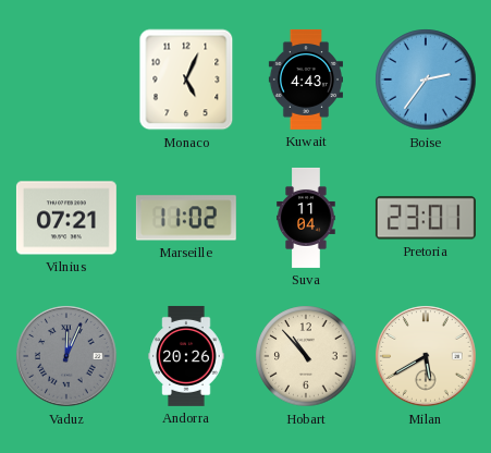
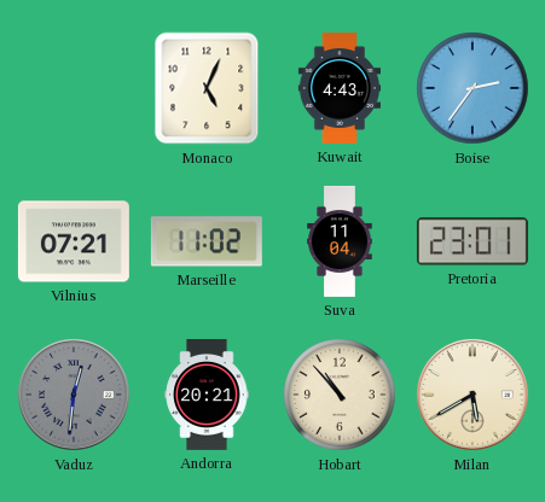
Vaduz: 12:04 -> 12:31 (74, 395)
Andorra: 20:26 -> 20:21 (207, 395)
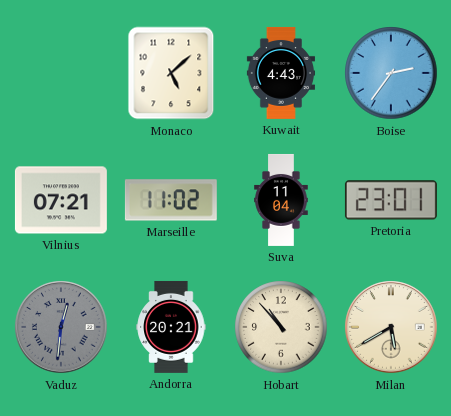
Monaco: 5:04 -> 5:08 (171, 73)
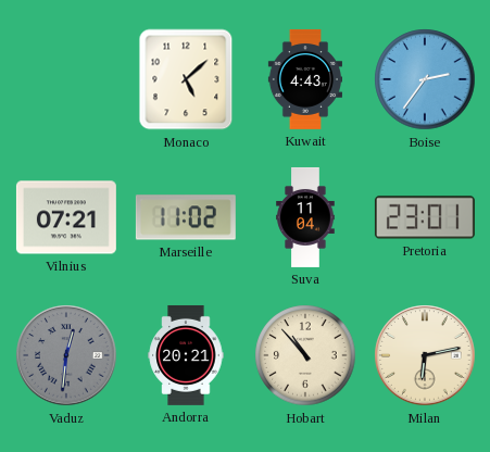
Milan: 5:40 -> 6:13 (425, 355)
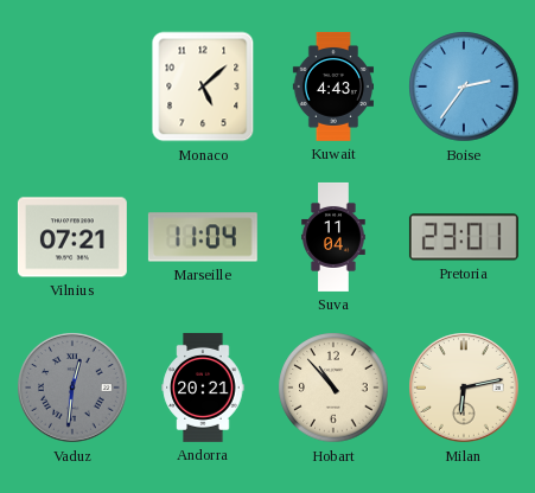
Marseille: 11:02 -> 11:04 (203, 237)
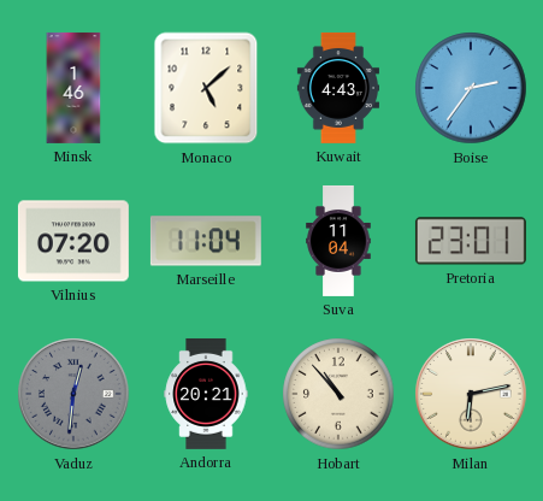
Minsk: none -> 1:46 (73, 88)
Vilnius: 07:21 -> 07:20 (73, 241)
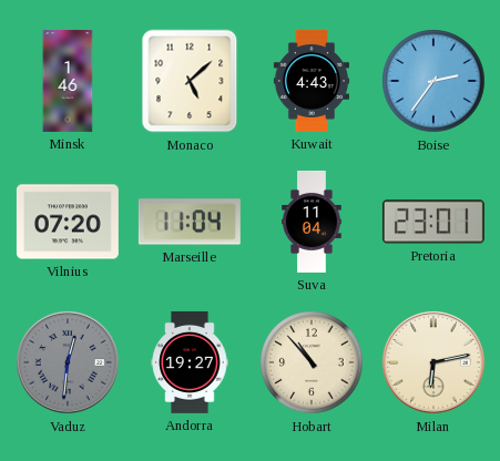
Andorra: 20:21 -> 19:27 (190, 362)
